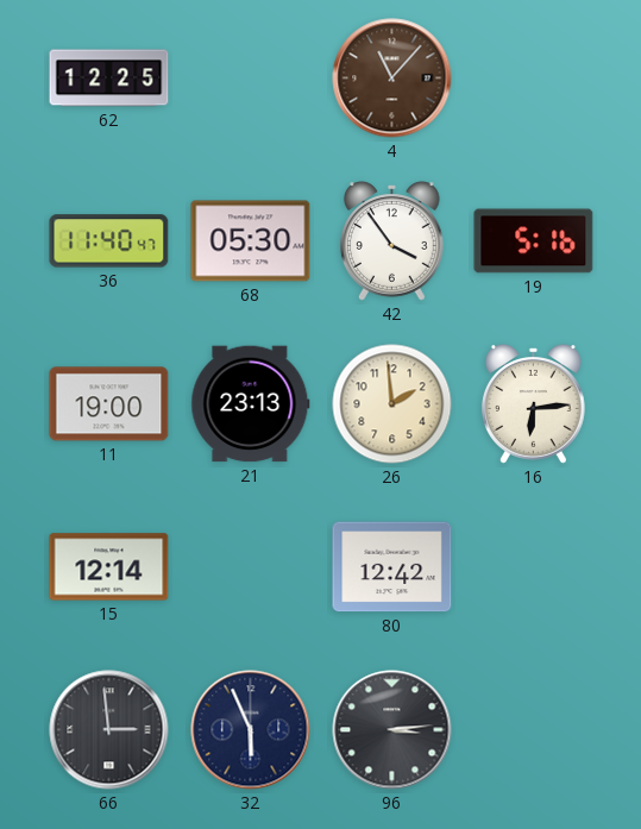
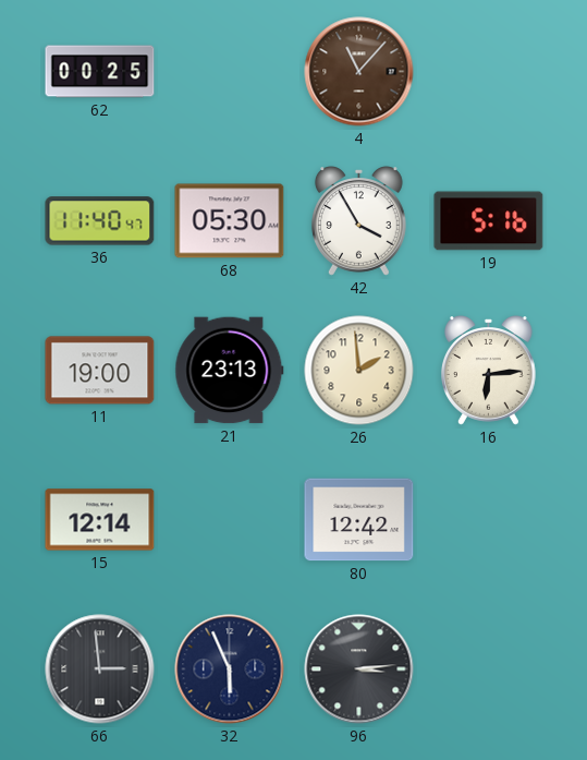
62: 12:25 -> 00:25 (100, 72)
42: 3:54 -> 3:55 (358, 221)
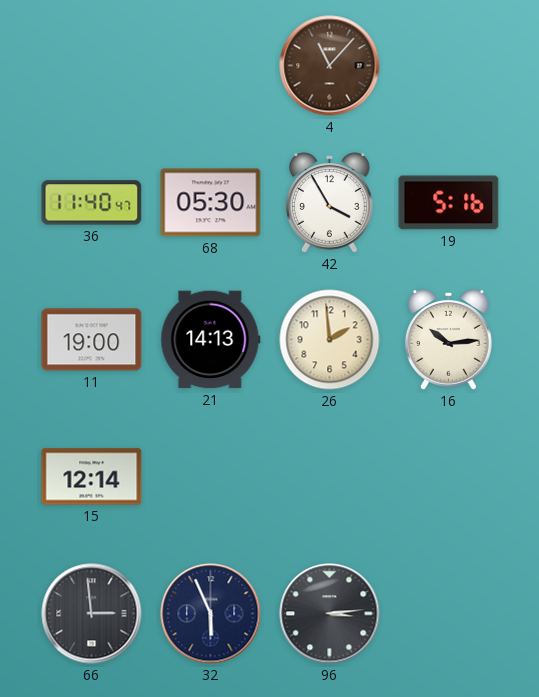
62: 00:25 -> none (100, 72)
21: 23:13 -> 14:13 (211, 340)
16: 6:14 -> 10:14 (448, 340)
80: 12:42 -> none (359, 520)
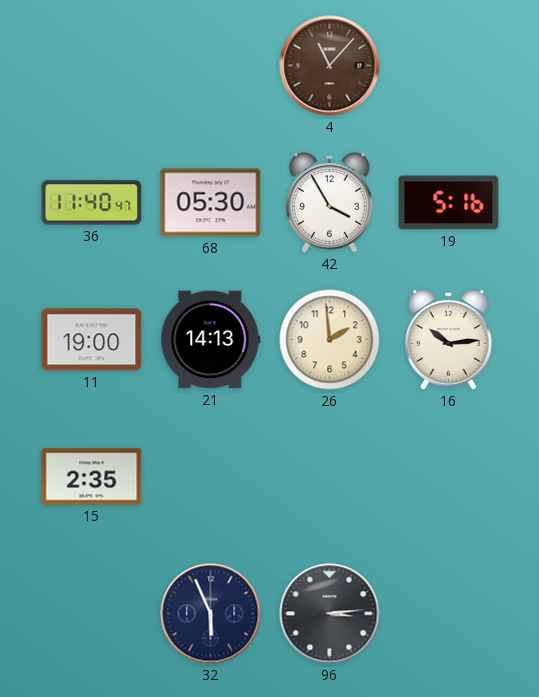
15: 12:14 -> 2:35 (92, 477)
66: 2:59 -> none (92, 614)
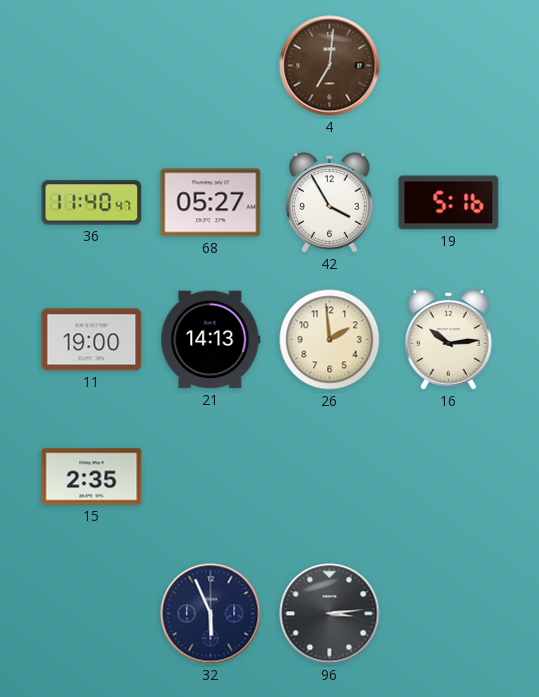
4: 11:07 -> 7:01 (330, 66)
68: 05:30 -> 05:27 (211, 203)
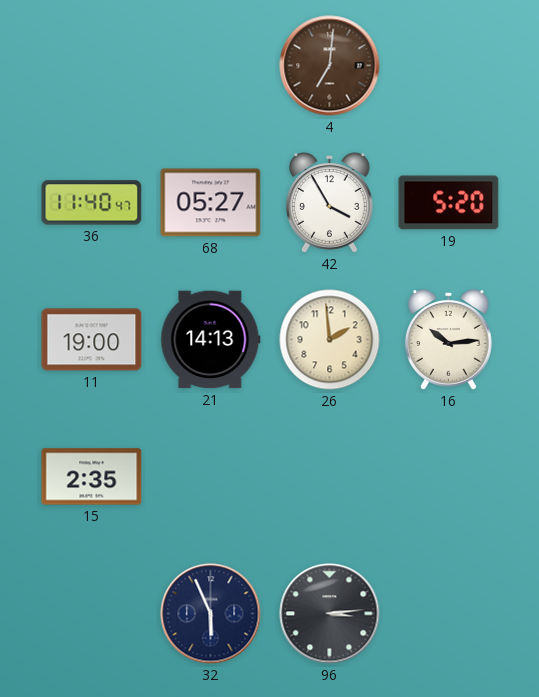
19: 5:16 -> 5:20 (449, 203)
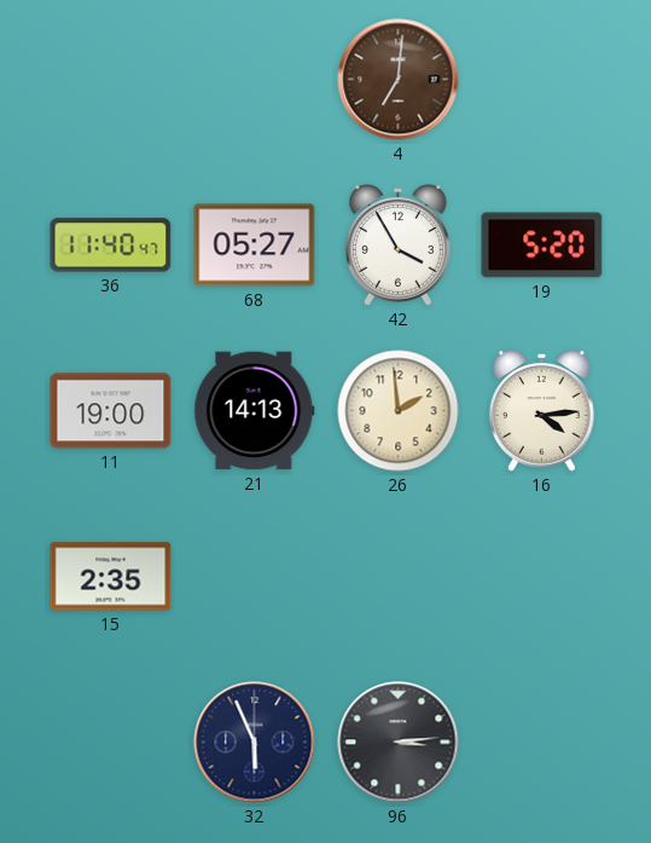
16: 10:14 -> 4:14 (541, 411)
